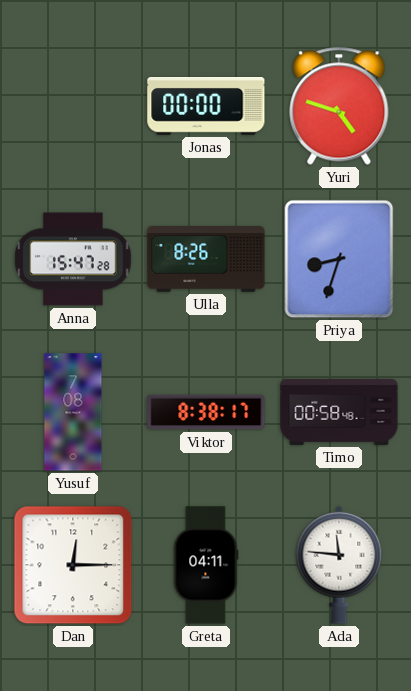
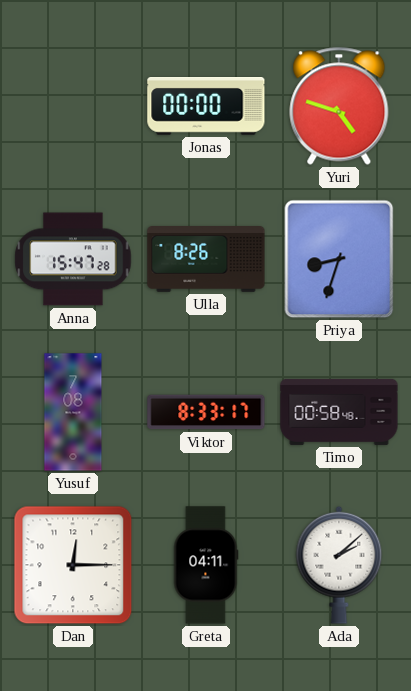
Viktor: 8:38 -> 8:33 (206, 412)
Ada: 11:46 -> 2:08 (339, 565)
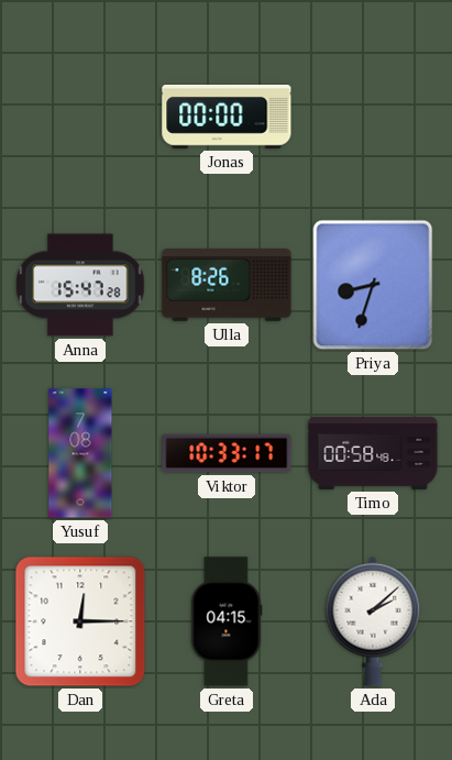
Yuri: 4:48 -> none (339, 106)
Viktor: 8:33 -> 10:33 (227, 453)
Greta: 04:11 -> 04:15 (227, 621)
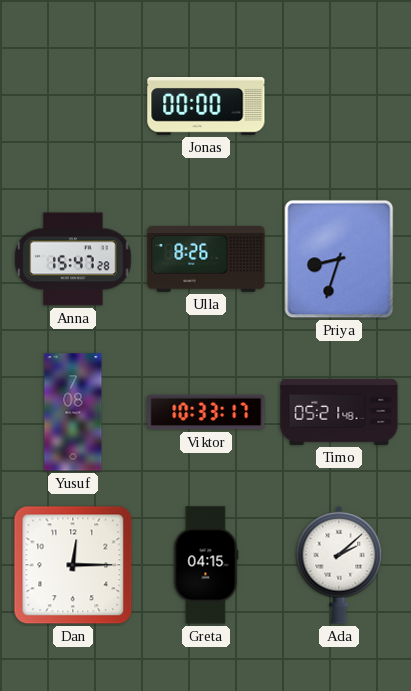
Timo: 00:58 -> 05:21 (339, 412)
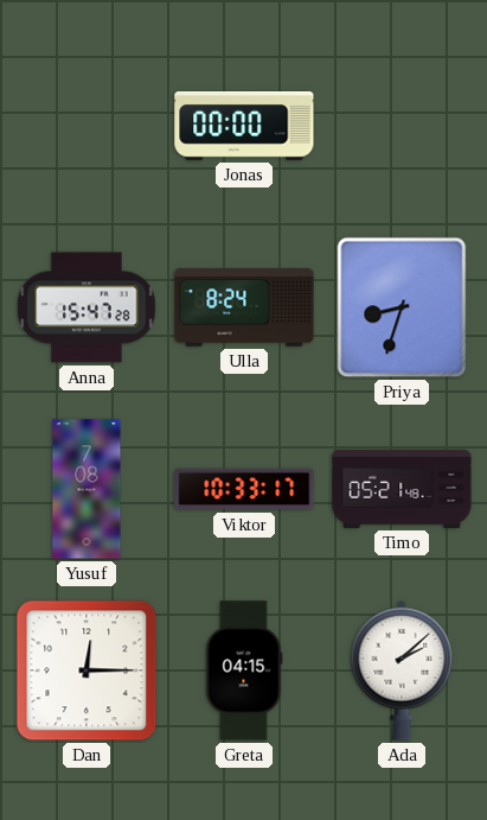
Ulla: 8:26 -> 8:24 (244, 309)
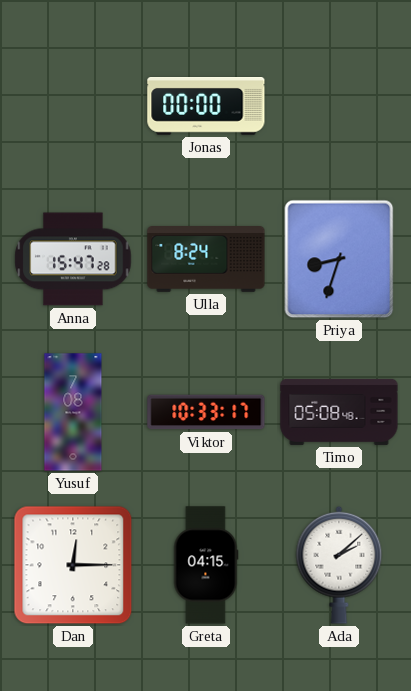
Timo: 05:21 -> 05:08 (339, 412)
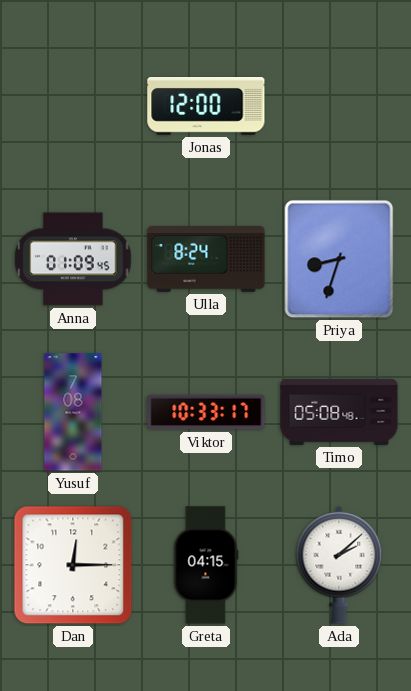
Jonas: 00:00 -> 12:00 (206, 107)
Anna: 15:47 -> 01:09 (73, 259)
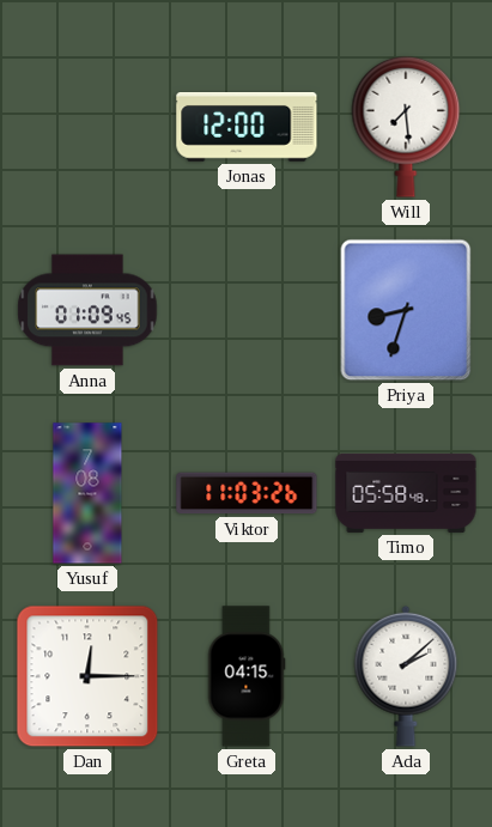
Will: none -> 7:29 (406, 127)
Ulla: 8:24 -> none (206, 260)
Viktor: 10:33 -> 11:03 (247, 493)
Timo: 05:08 -> 05:58 (406, 493)
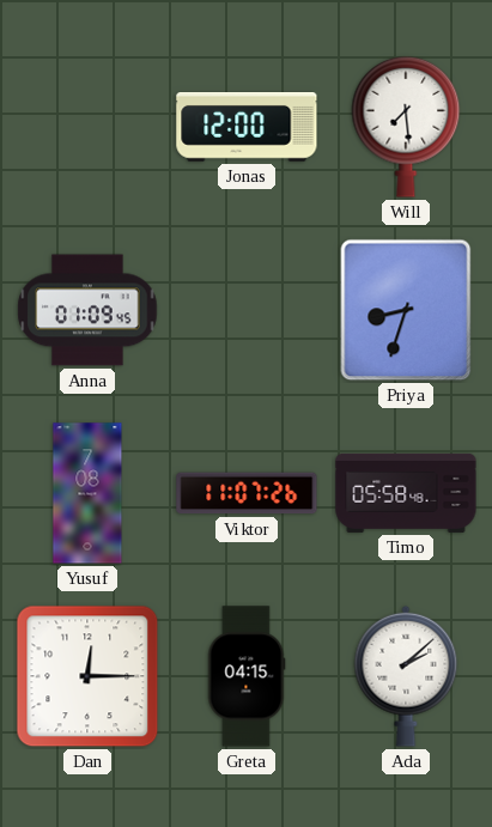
Viktor: 11:03 -> 11:07 (247, 493)
